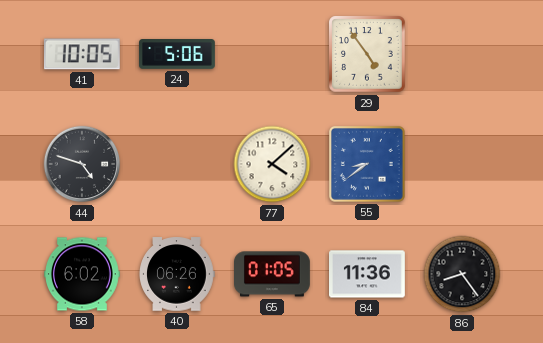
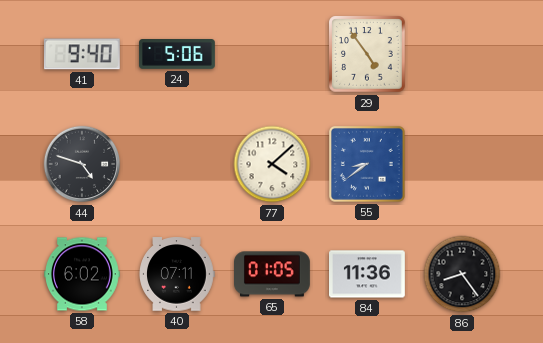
41: 10:05 -> 9:40 (82, 54)
40: 06:26 -> 07:11 (177, 274)
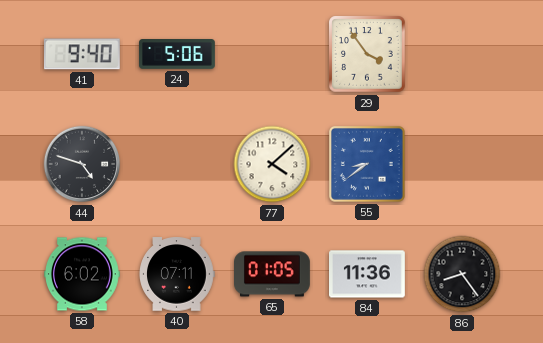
29: 4:54 -> 3:54 (367, 54)
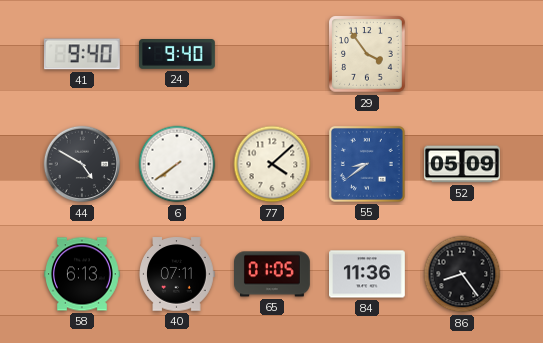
24: 5:06 -> 9:40 (178, 55)
44: 4:48 -> 4:50 (82, 164)
6: none -> 7:39 (177, 164)
52: none -> 05:09 (463, 164)
58: 6:02 -> 6:13 (83, 274)
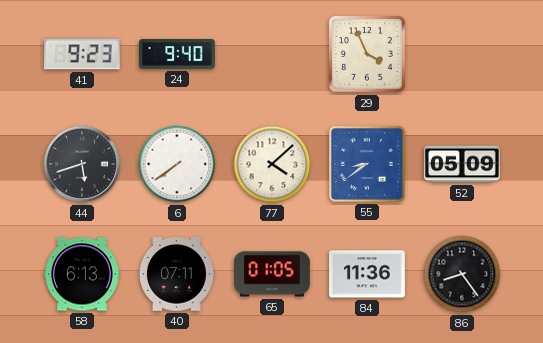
41: 9:40 -> 9:23 (82, 54)
29: 3:54 -> 3:56 (367, 54)
44: 4:50 -> 5:42 (82, 164)
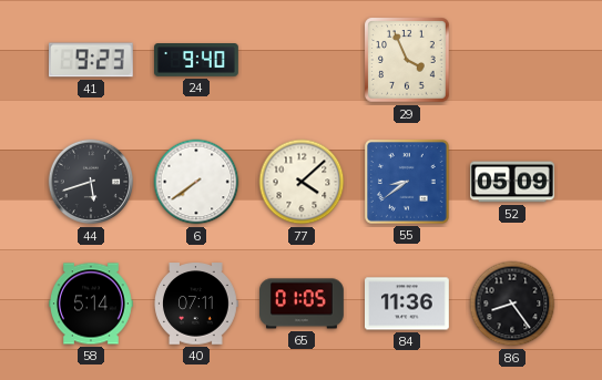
58: 6:13 -> 5:14 (92, 304)
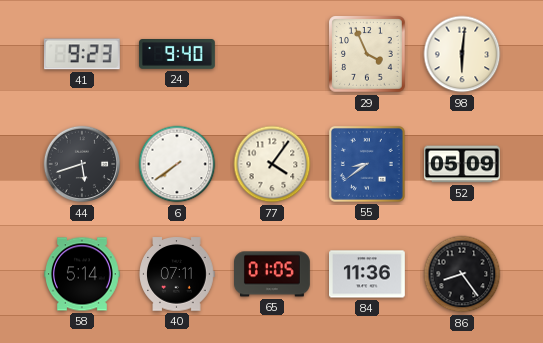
98: none -> 6:01 (462, 54)
77: 4:08 -> 4:06 (272, 164)
